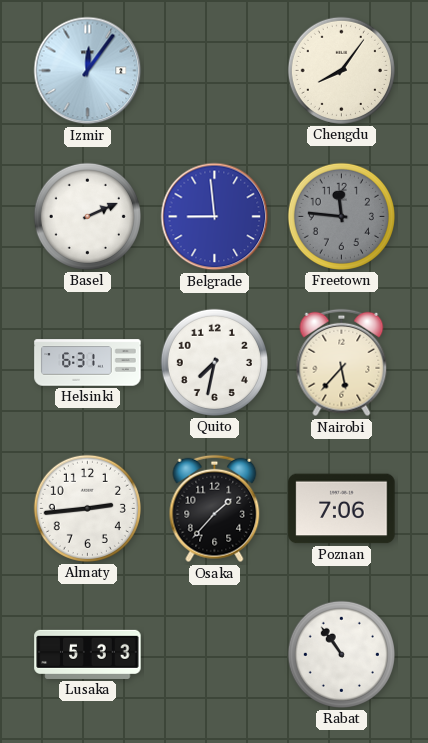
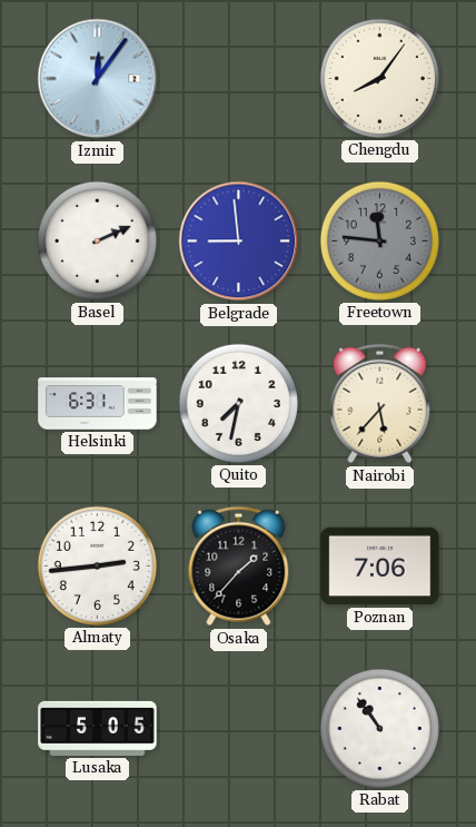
Lusaka: 5:33 -> 5:05 (98, 728)
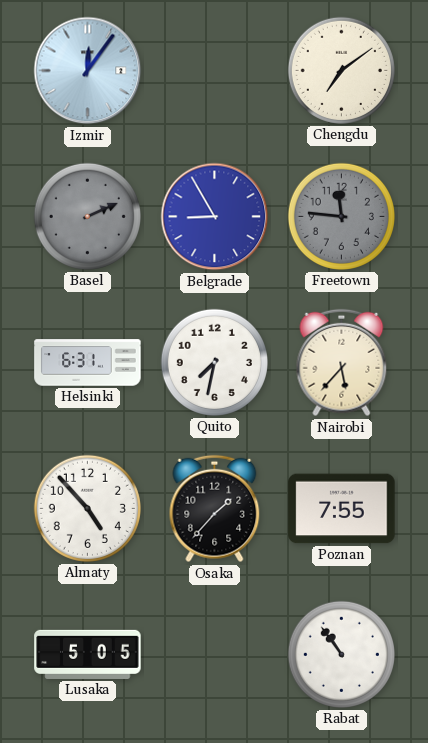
Chengdu: 8:06 -> 7:09 (341, 70)
Basel dial: white -> grey (87, 216)
Belgrade: 8:59 -> 8:55 (215, 217)
Almaty: 2:44 -> 4:53 (87, 508)
Poznan: 7:06 -> 7:55 (342, 509)
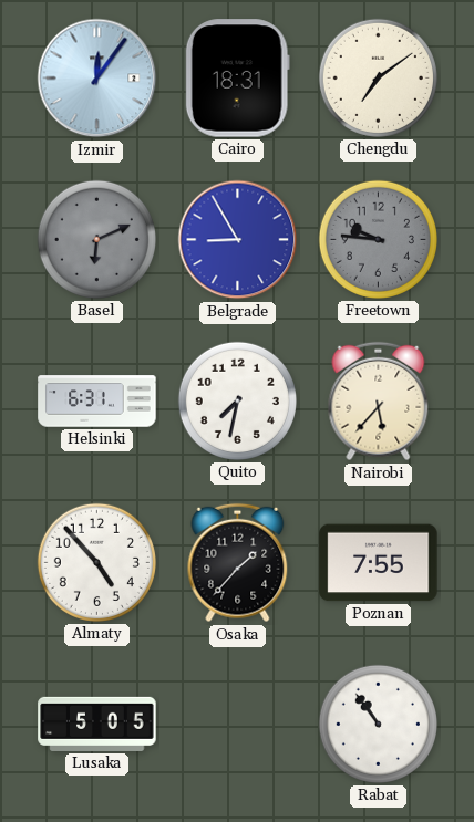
Cairo: none -> 18:31 (237, 79)
Basel: 2:11 -> 6:11 (96, 239)
Freetown: 11:46 -> 9:46 (378, 239)
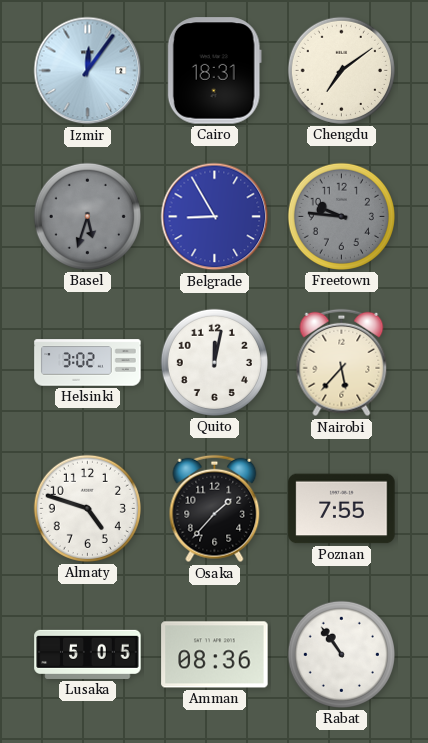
Basel: 6:11 -> 5:33 (87, 216)
Helsinki: 6:31 -> 3:02 (88, 363)
Quito: 7:32 -> 12:02 (214, 362)
Almaty: 4:53 -> 4:48 (87, 508)
Amman: none -> 08:36 (215, 655)
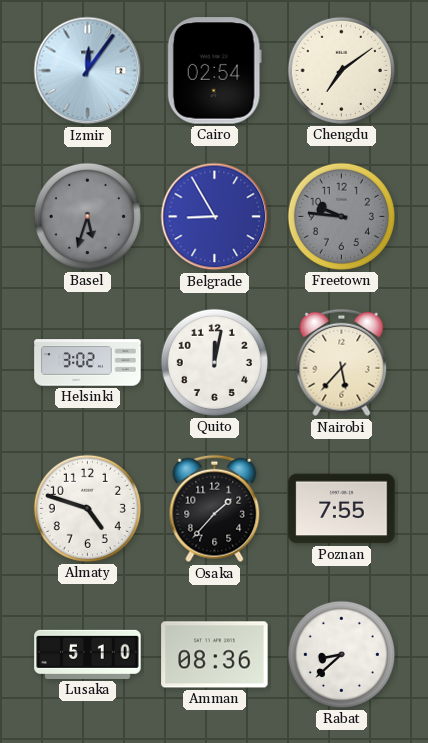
Cairo: 18:31 -> 02:54 (214, 71)
Lusaka: 5:05 -> 5:10 (88, 654)
Rabat: 10:54 -> 8:38 (341, 654)
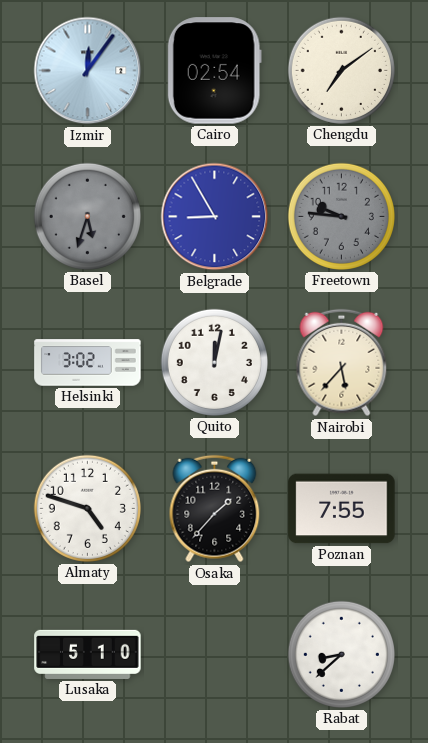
Amman: 08:36 -> none (215, 655)
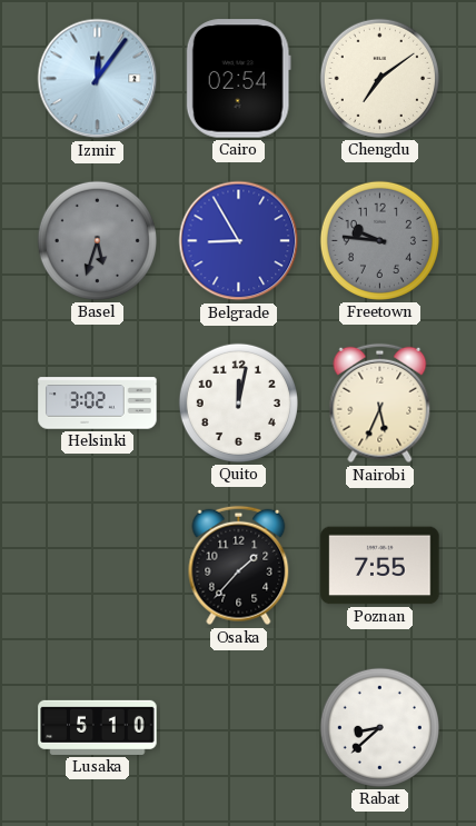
Nairobi: 5:37 -> 5:34 (380, 404)
Almaty: 4:48 -> none (87, 508)
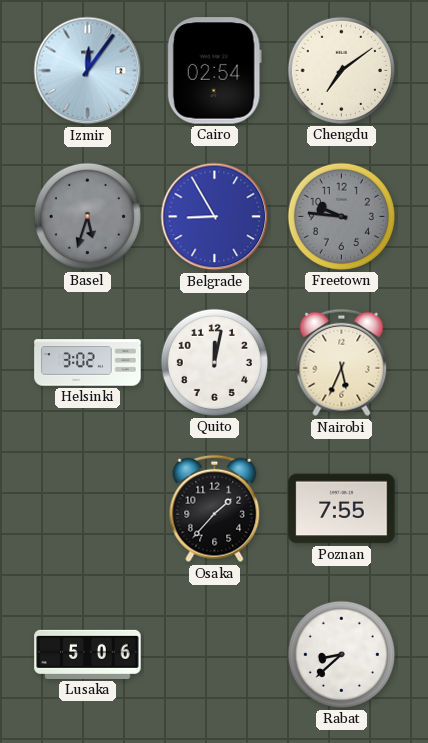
Lusaka: 5:10 -> 5:06 (88, 654)
